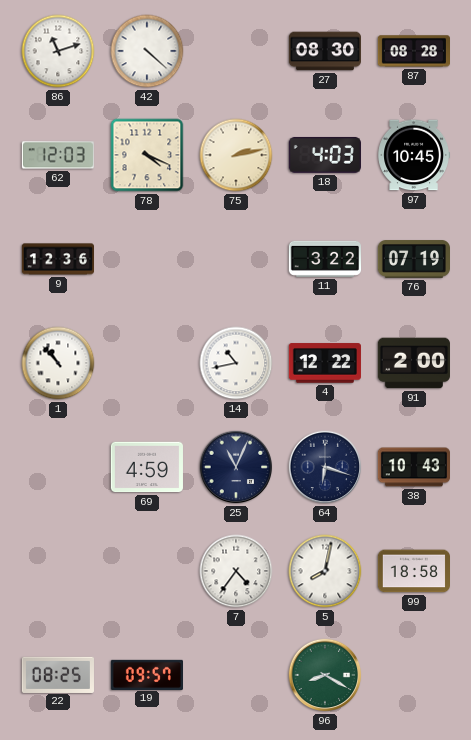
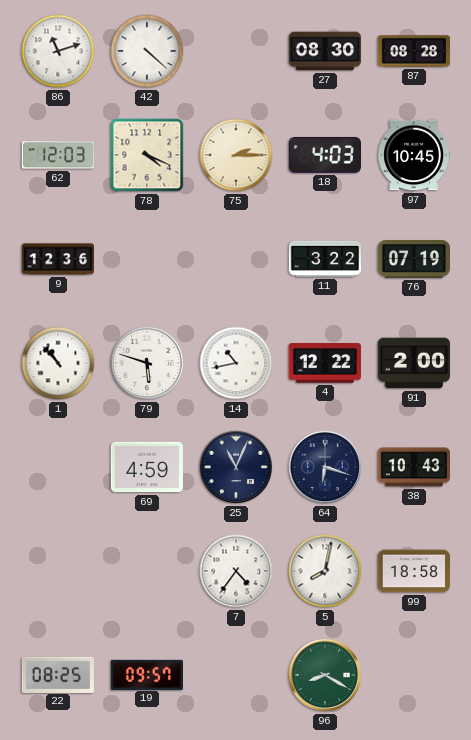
75: 2:13 -> 2:15 (236, 155)
79: none -> 5:48 (147, 363)
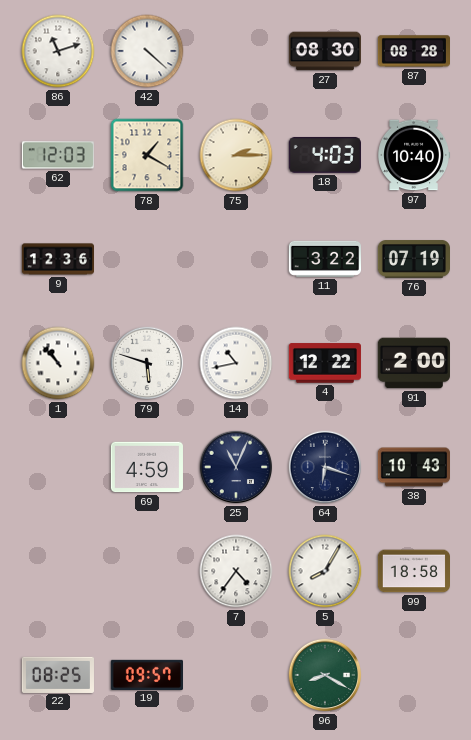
78: 4:19 -> 1:20 (147, 155)
97: 10:45 -> 10:40 (413, 155)
5: 8:02 -> 8:05 (325, 571)
